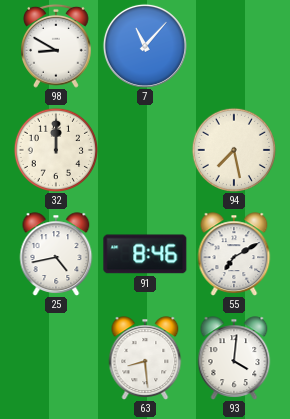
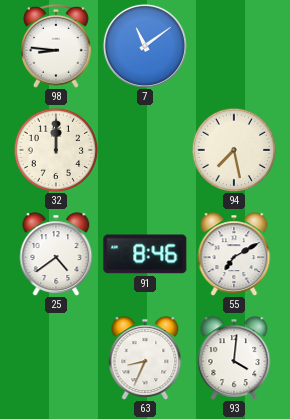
98: 8:50 -> 8:46 (57, 46)
7: 11:07 -> 11:09 (145, 46)
25: 4:43 -> 4:39 (56, 254)
63: 8:29 -> 8:34 (145, 358)
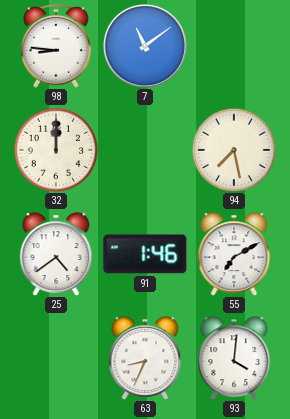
91: 8:46 -> 1:46 (145, 254)
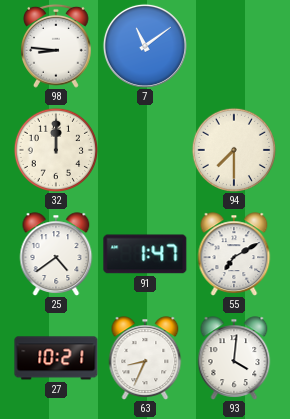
94: 7:28 -> 7:30 (233, 149)
91: 1:46 -> 1:47 (145, 254)
27: none -> 10:21 (56, 358)
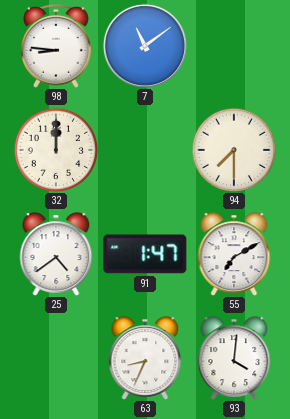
27: 10:21 -> none (56, 358)
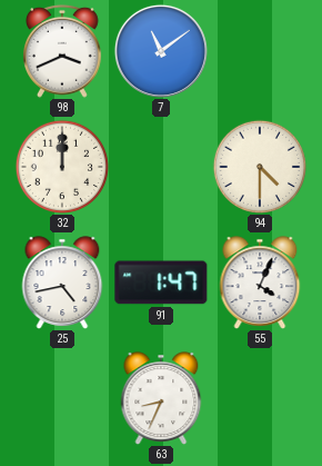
98: 8:46 -> 3:41 (63, 51)
94: 7:30 -> 4:30 (259, 166)
25: 4:39 -> 4:43 (62, 282)
55: 7:10 -> 4:04 (260, 282)
93: 4:01 -> none (234, 358)
